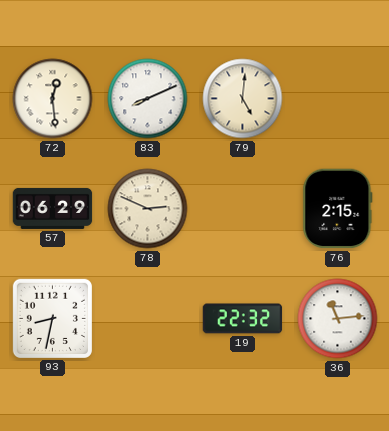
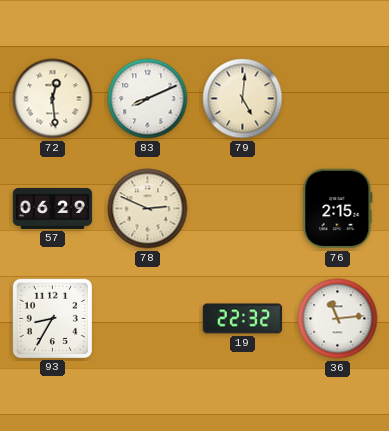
93: 8:32 -> 8:35 (52, 318)
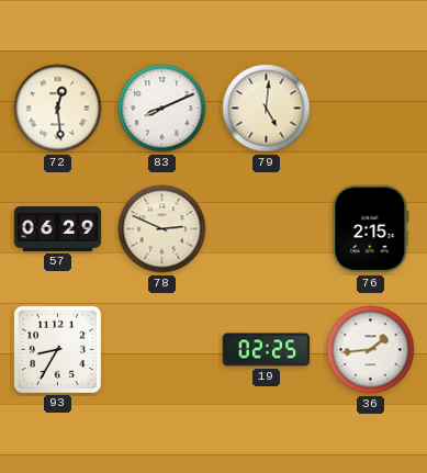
19: 22:32 -> 02:25 (267, 350)
36: 11:14 -> 1:44 (371, 350)
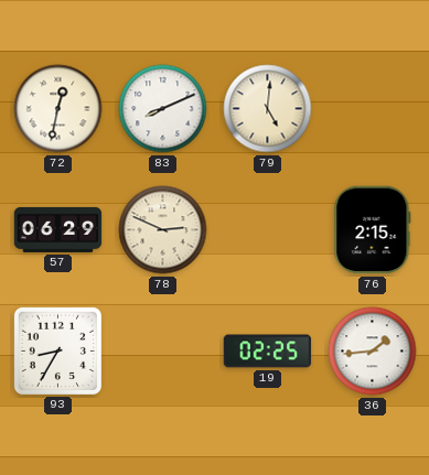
72: 12:29 -> 12:32 (58, 109)
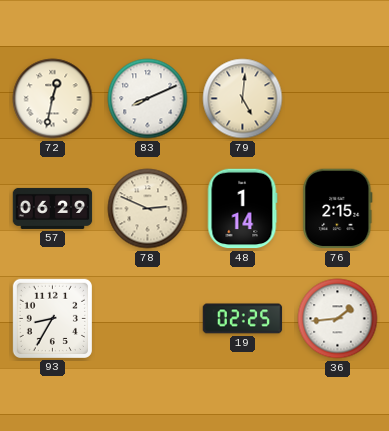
48: none -> 1:14 (242, 209)
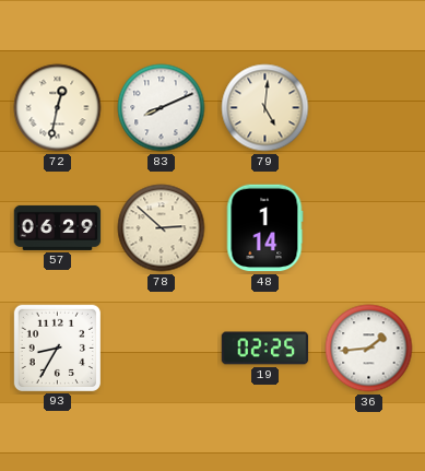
78: 2:49 -> 2:52 (162, 228)
76: 2:15 -> none (338, 209)
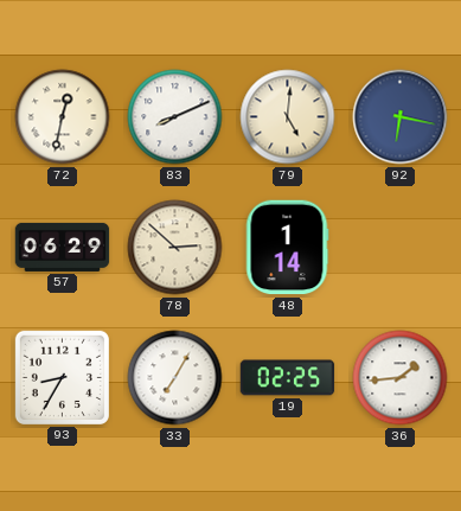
92: none -> 6:17 (401, 117)
33: none -> 7:05 (175, 378)
